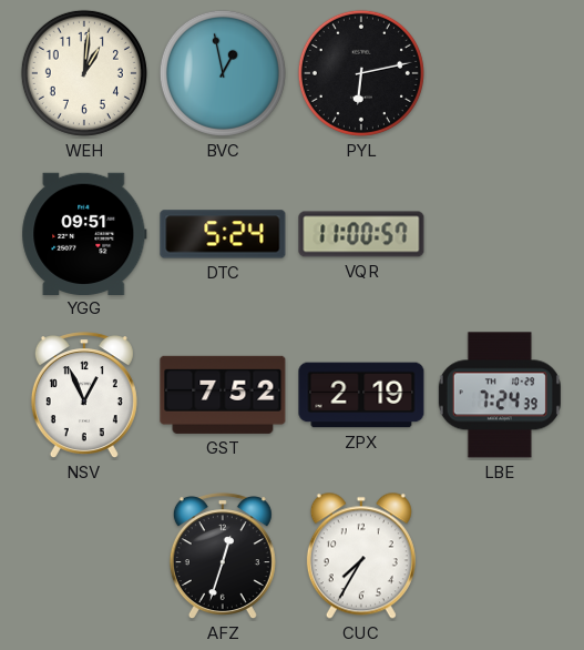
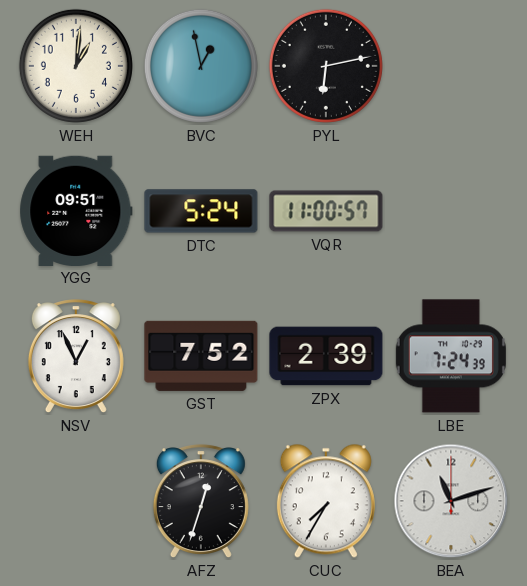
ZPX: 2:19 -> 2:39 (326, 356)
BEA: none -> 11:12 (451, 501)
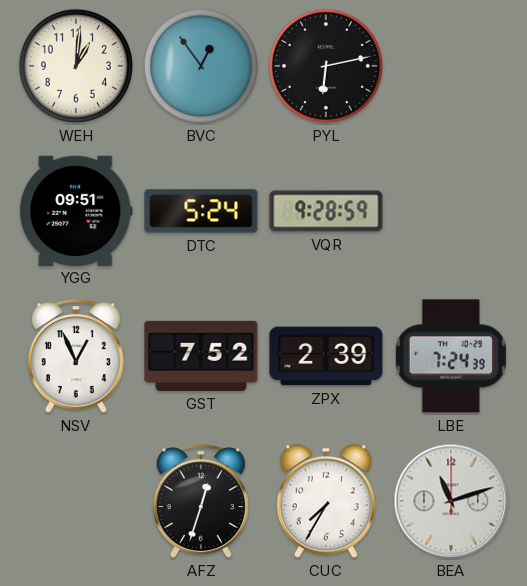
BVC: 12:58 -> 12:54 (201, 66)
VQR: 11:00 -> 9:28 (326, 211)
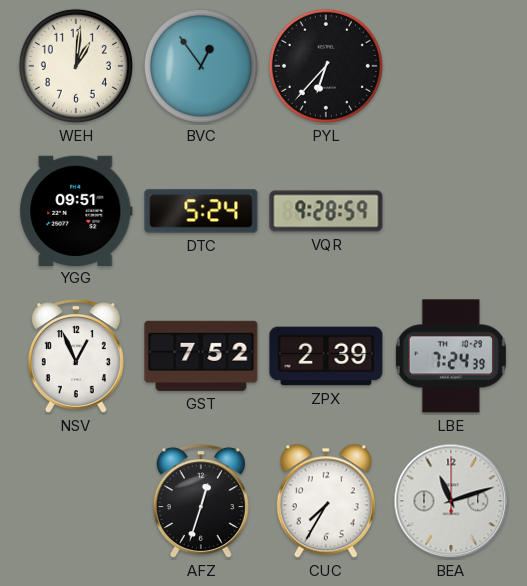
PYL: 6:13 -> 6:37 (326, 66)
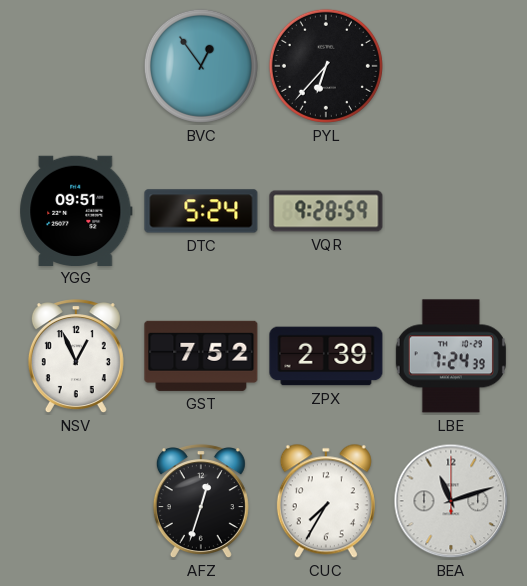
WEH: 1:01 -> none (76, 66)
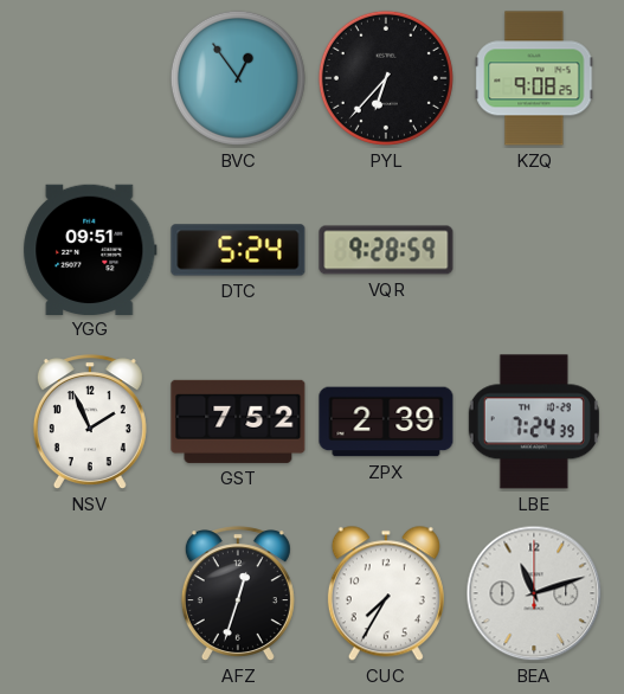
KZQ: none -> 9:08 (534, 78)
NSV: 12:56 -> 1:56 (90, 423)
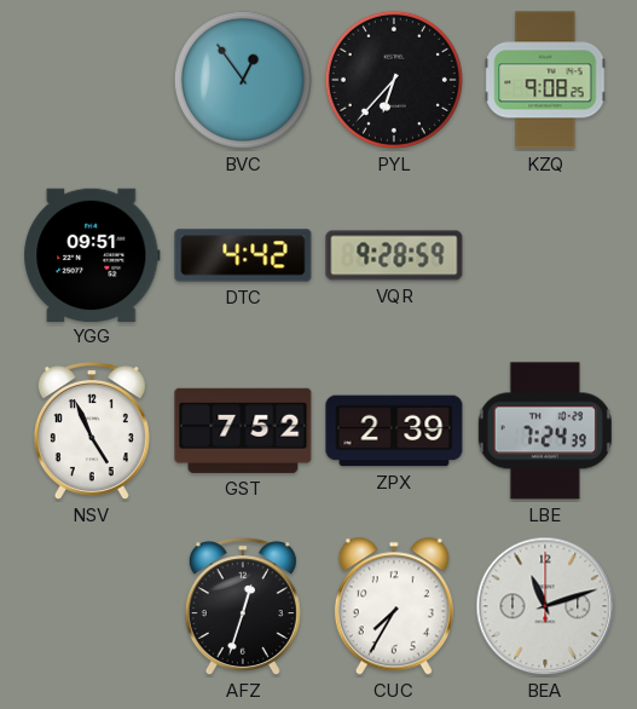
DTC: 5:24 -> 4:42 (243, 255)
NSV: 1:56 -> 4:56 (92, 432)
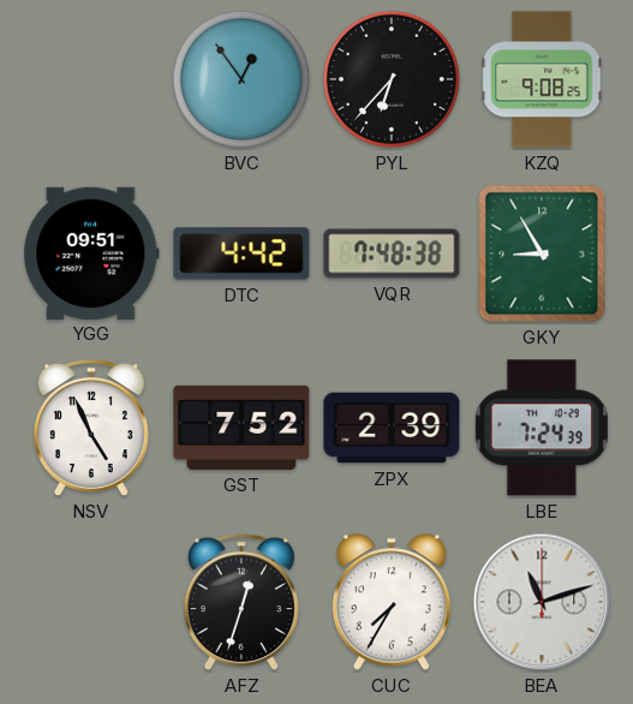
VQR: 9:28 -> 7:48 (392, 253)
GKY: none -> 8:55 (542, 253)
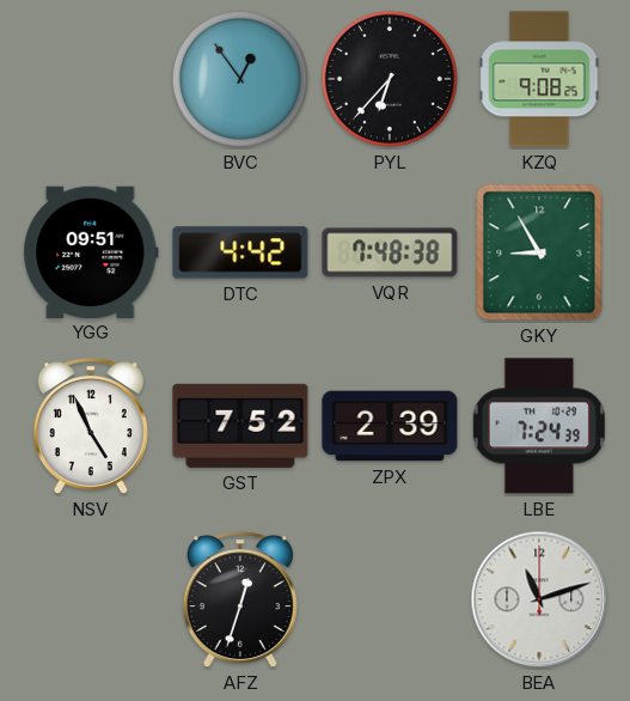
CUC: 7:35 -> none (392, 602)
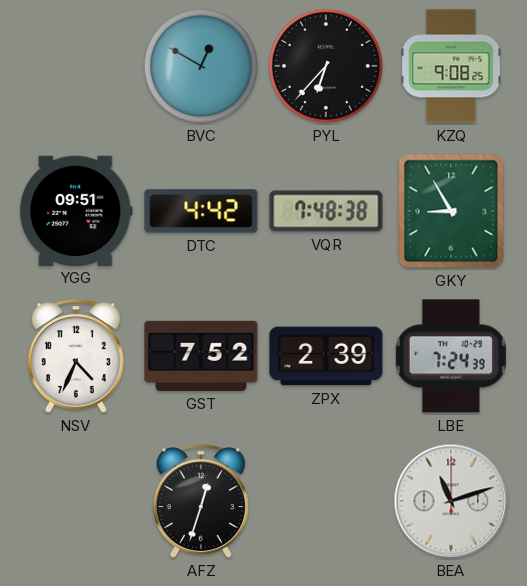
BVC: 12:54 -> 12:50 (201, 66)
NSV: 4:56 -> 4:34 (76, 357)
